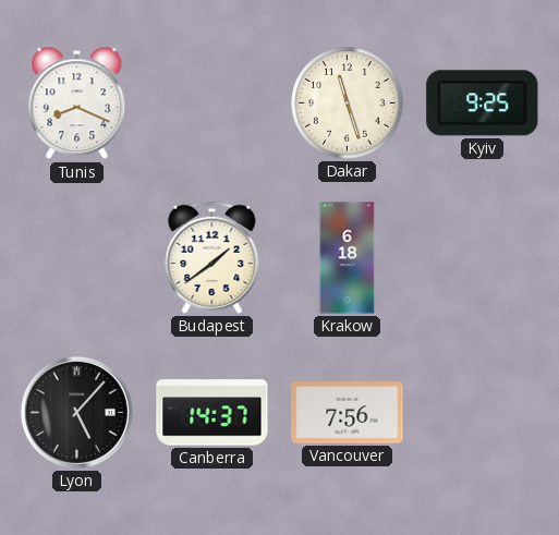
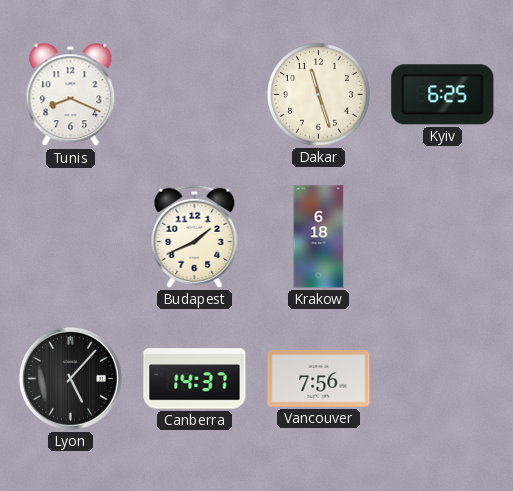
Kyiv: 9:25 -> 6:25 (443, 95)
Budapest: 1:39 -> 1:41 (195, 236)
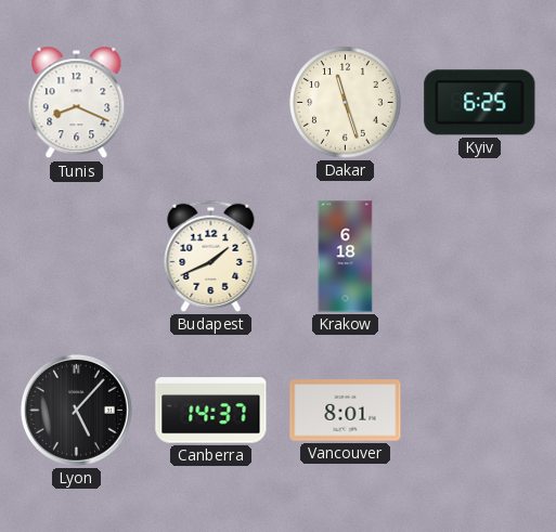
Vancouver: 7:56 -> 8:01 (346, 411)
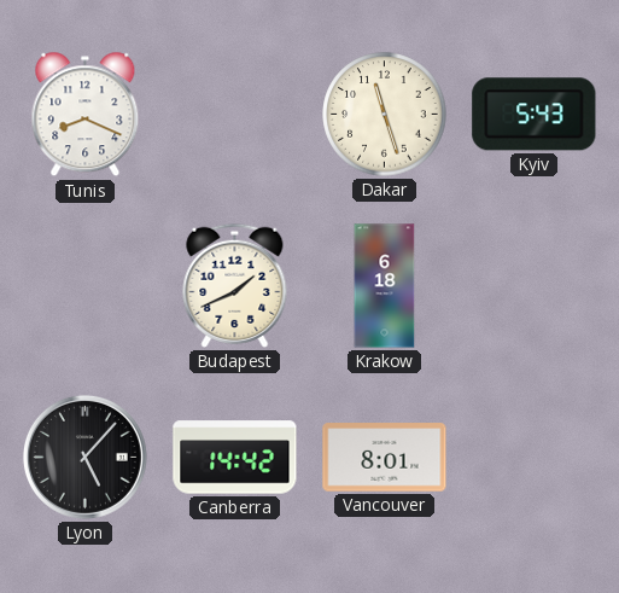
Kyiv: 6:25 -> 5:43 (535, 115)
Canberra: 14:37 -> 14:42 (235, 458)
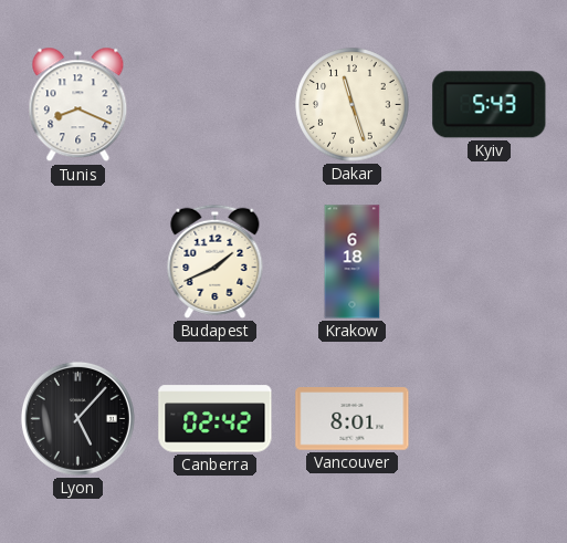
Canberra: 14:42 -> 02:42 (216, 419)
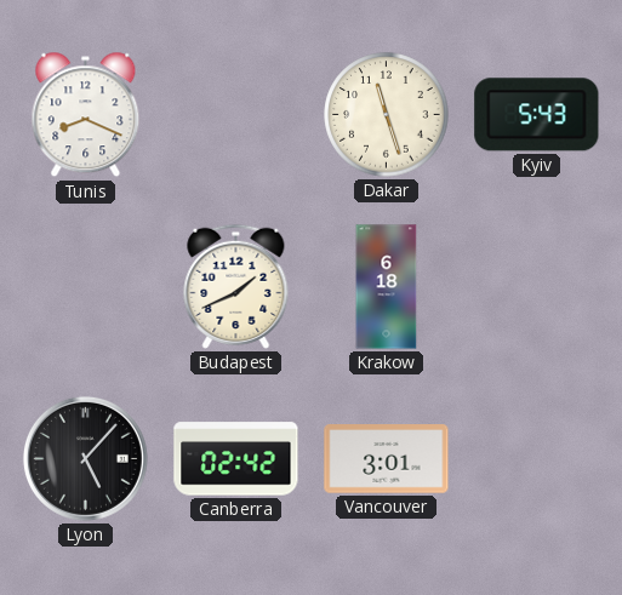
Vancouver: 8:01 -> 3:01 (387, 459)
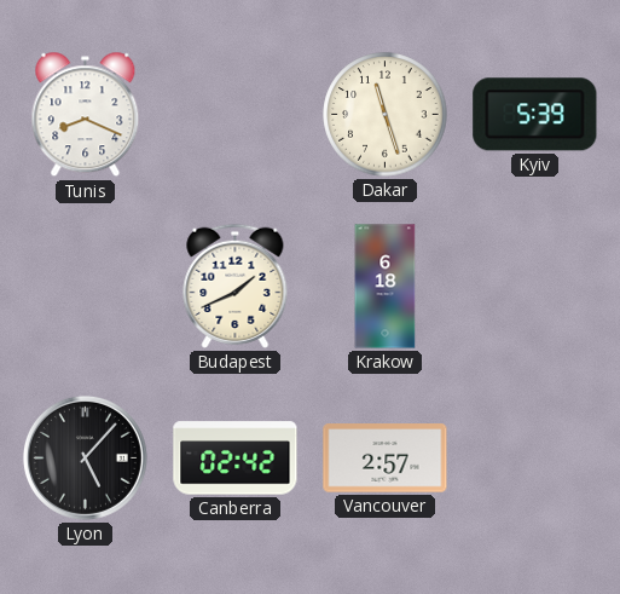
Kyiv: 5:43 -> 5:39 (535, 115)
Vancouver: 3:01 -> 2:57 (386, 459)
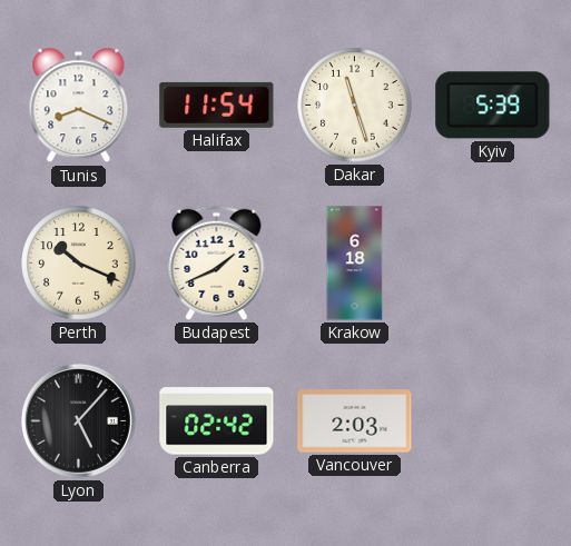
Halifax: none -> 11:54 (217, 105)
Perth: none -> 10:19 (79, 264)
Vancouver: 2:57 -> 2:03 (355, 421)
